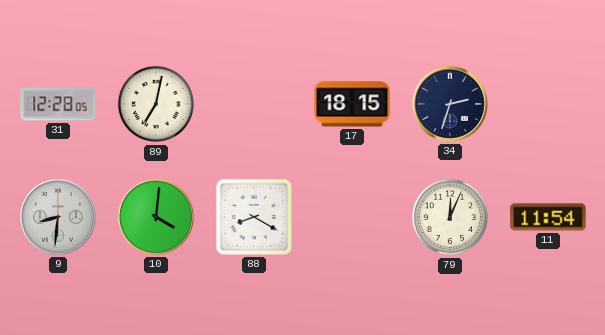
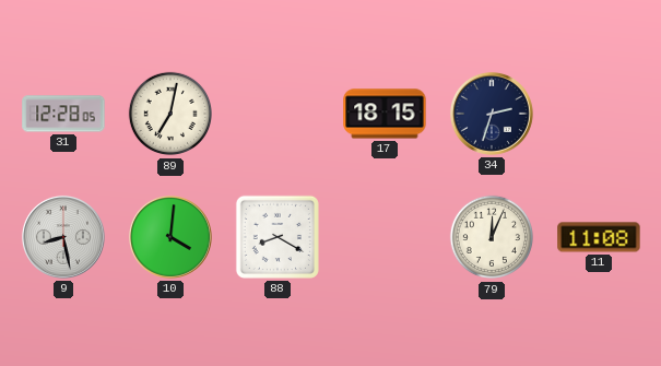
9: 8:31 -> 8:28 (63, 237)
11: 11:54 -> 11:08 (599, 237)
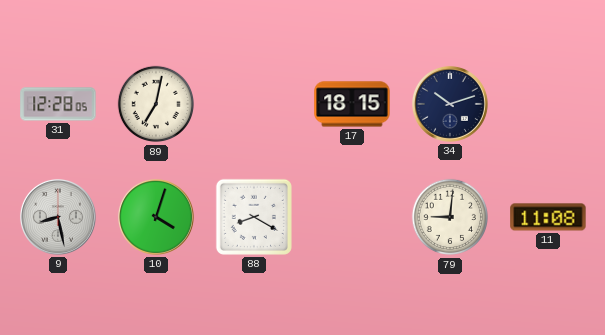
34: 2:33 -> 10:12 (450, 104)
10: 4:01 -> 4:03 (156, 217)
79: 12:04 -> 9:01 (449, 217)
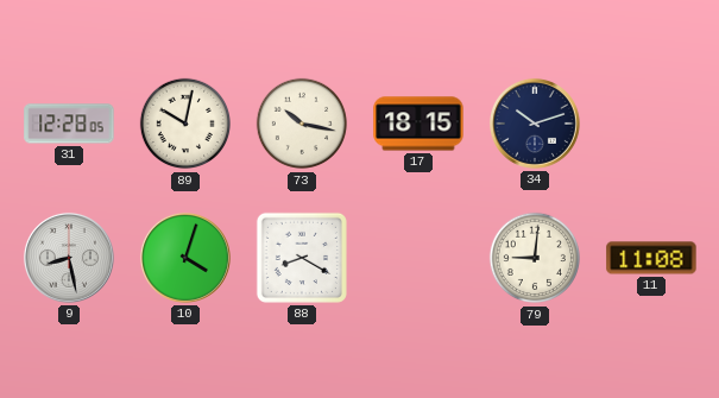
89: 7:02 -> 10:02 (184, 124)
73: none -> 10:17 (301, 124)
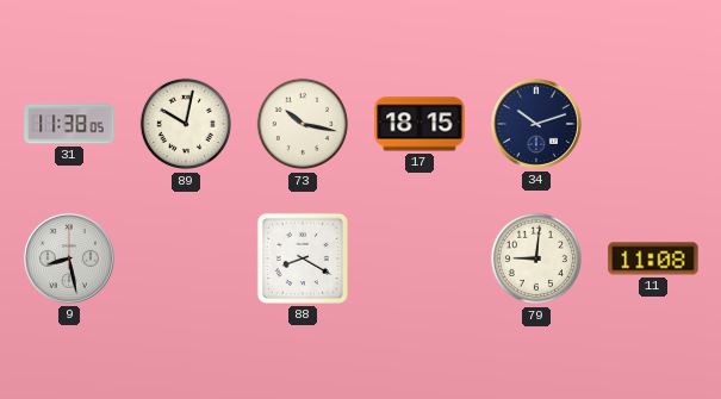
31: 12:28 -> 11:38 (69, 124)
10: 4:03 -> none (185, 258)
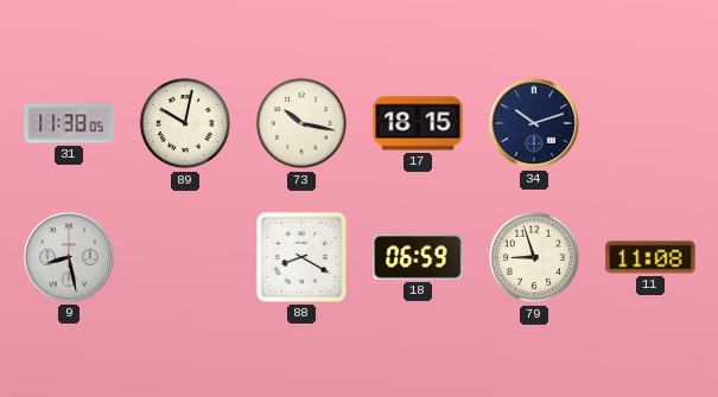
18: none -> 06:59 (418, 257)
79: 9:01 -> 8:57 (533, 257)
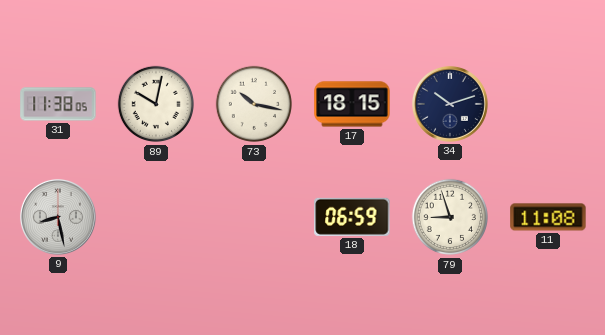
88: 8:20 -> none (301, 257)
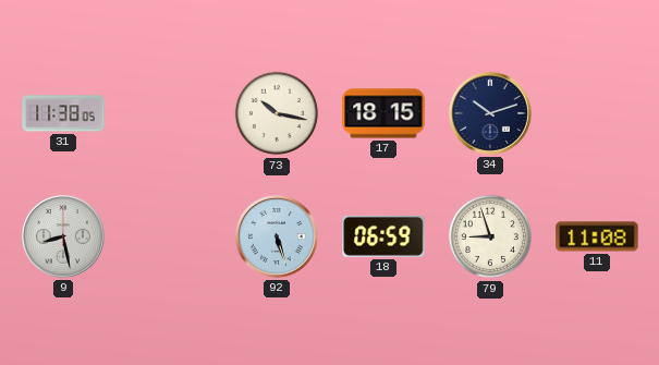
89: 10:02 -> none (155, 104)
92: none -> 5:27 (277, 236)
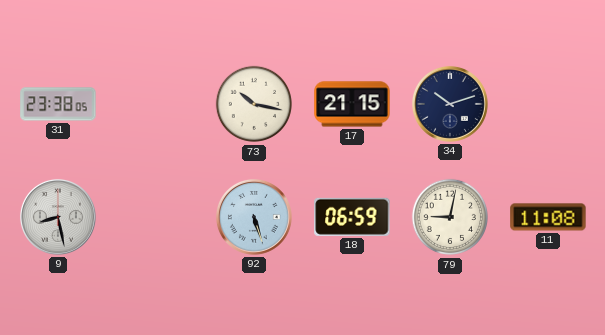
31: 11:38 -> 23:38 (58, 104)
17: 18:15 -> 21:15 (352, 104)
79: 8:57 -> 9:02 (449, 217)
